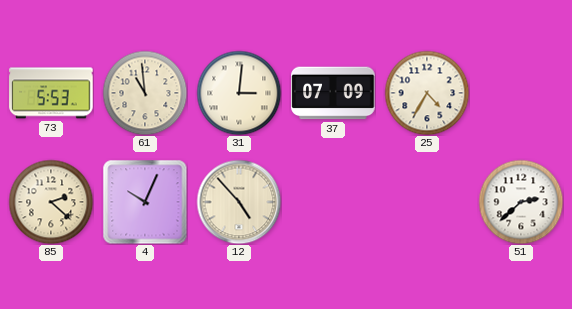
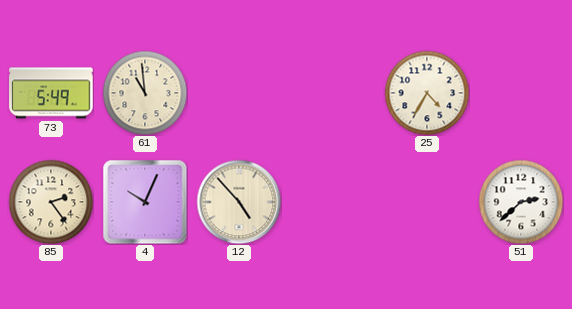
73: 5:53 -> 5:49 (51, 93)
31: 3:01 -> none (239, 93)
37: 07:09 -> none (333, 93)
85: 2:22 -> 2:24 (51, 202)
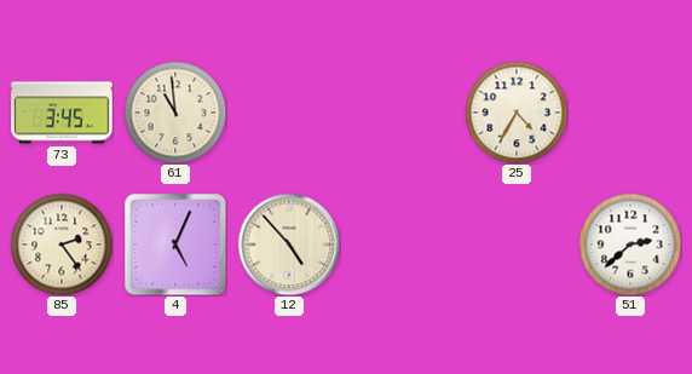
73: 5:49 -> 3:45 (62, 113)
4: 10:04 -> 5:04 (175, 244)
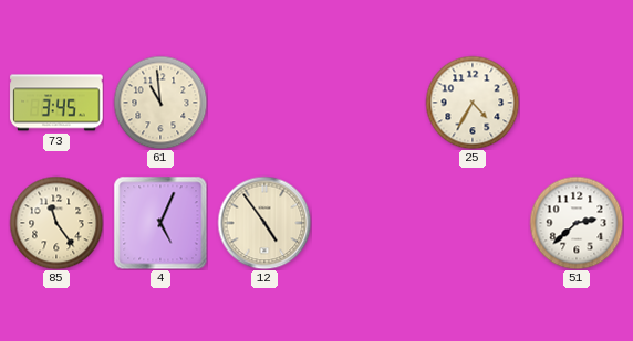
85: 2:24 -> 11:24 (56, 223)
12: 4:53 -> 4:54 (264, 223)
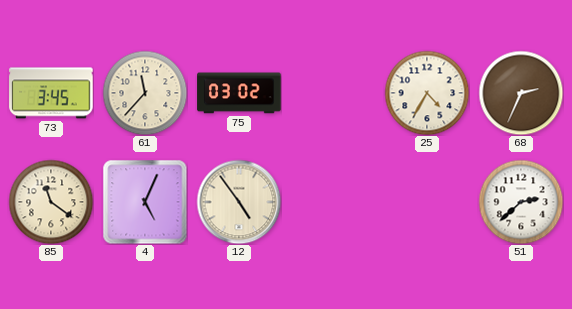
61: 10:59 -> 11:37 (145, 93)
75: none -> 03:02 (239, 93)
68: none -> 2:34 (521, 93)
85: 11:24 -> 11:21 (51, 202)
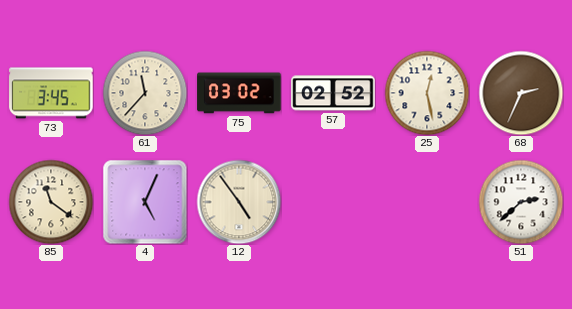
57: none -> 02:52 (333, 93)
25: 4:35 -> 12:28 (427, 93)
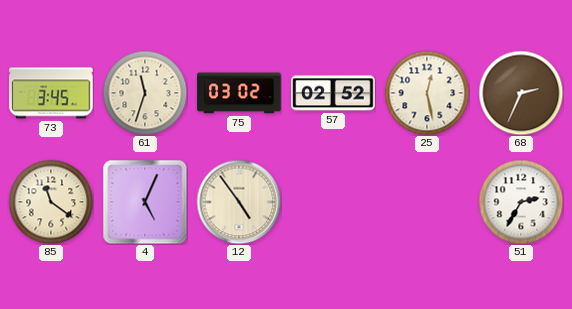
61: 11:37 -> 11:33 (145, 93)
51: 2:38 -> 2:35 (521, 202)
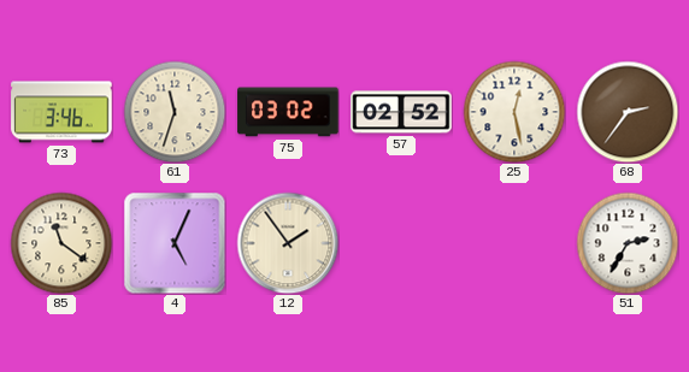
73: 3:45 -> 3:46 (61, 112)
68: 2:34 -> 2:36 (628, 112)
12: 4:54 -> 1:54 (288, 243)
